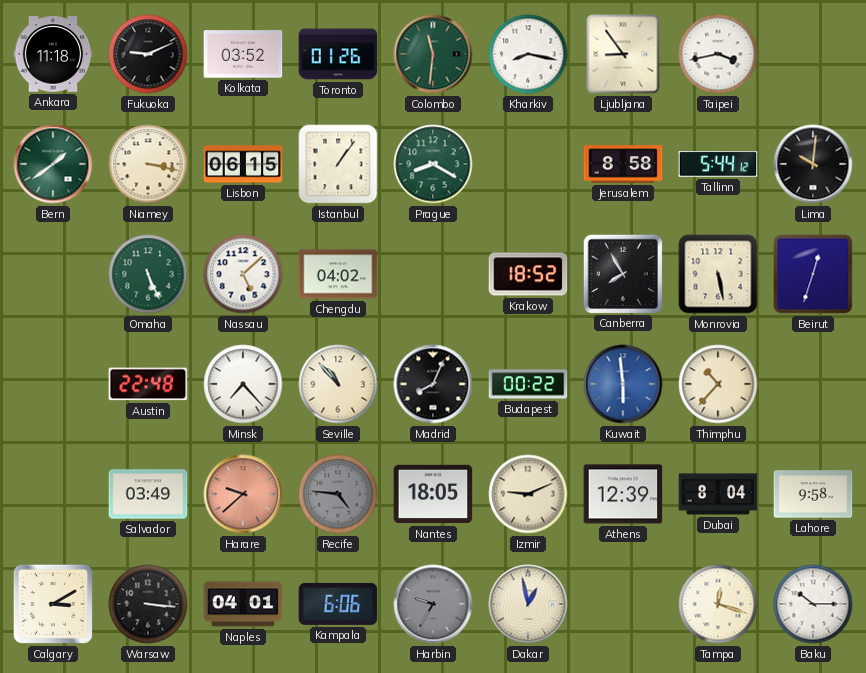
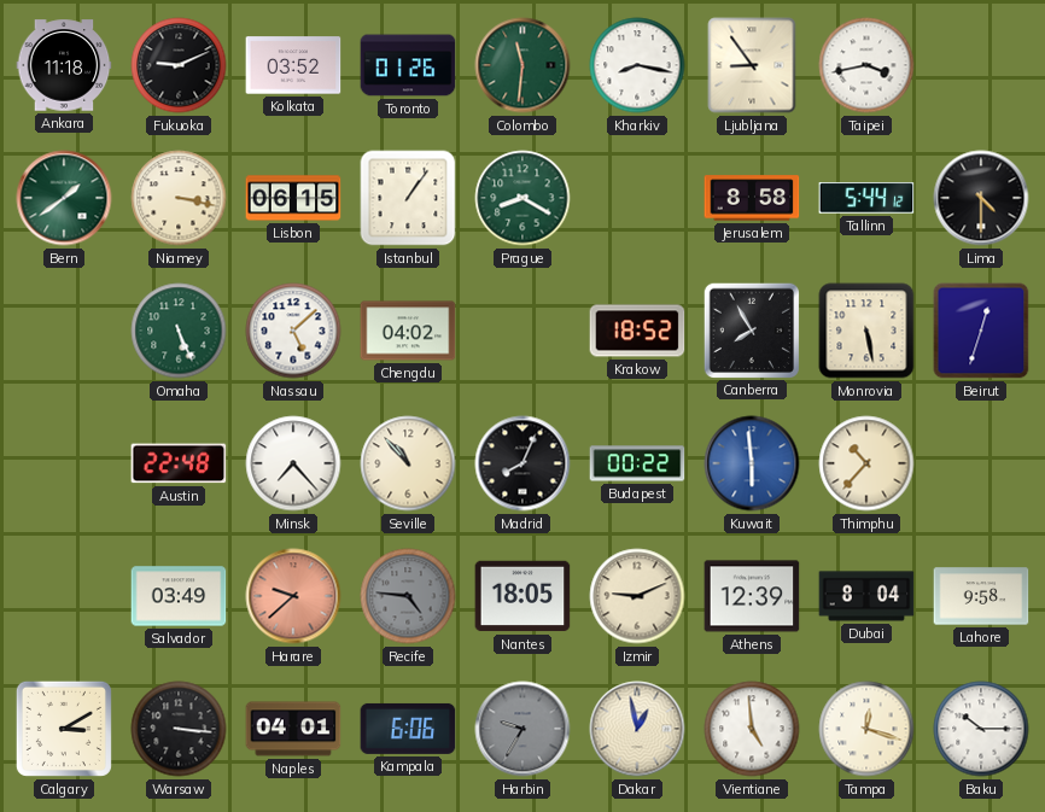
Lima: 10:01 -> 4:30 (981, 198)
Vientiane: none -> 4:59 (752, 729)
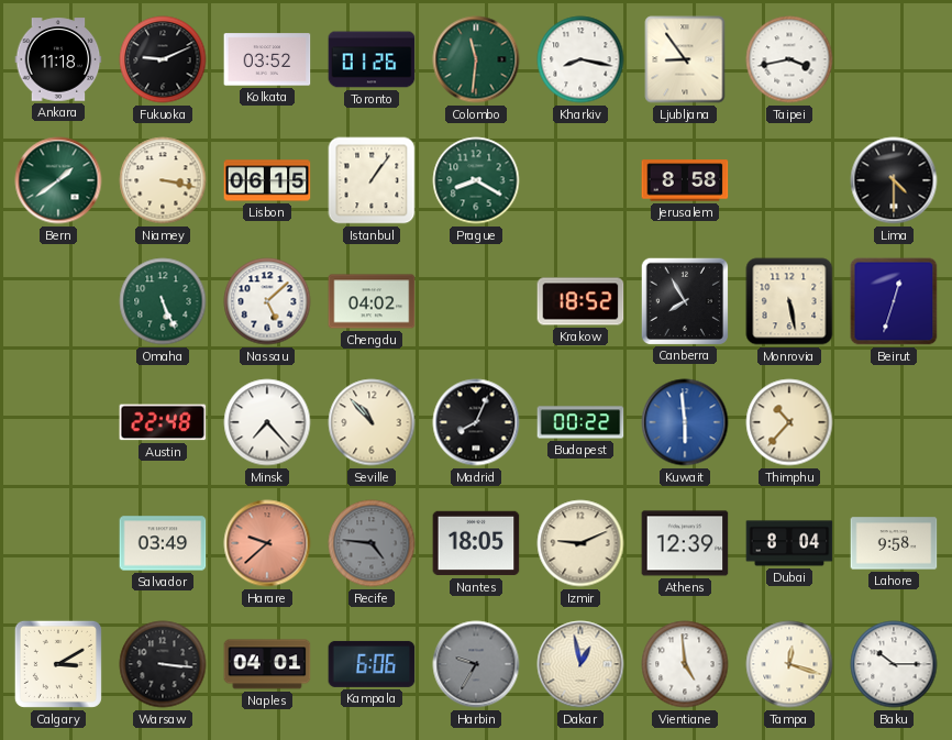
Tallinn: 5:44 -> none (866, 198)
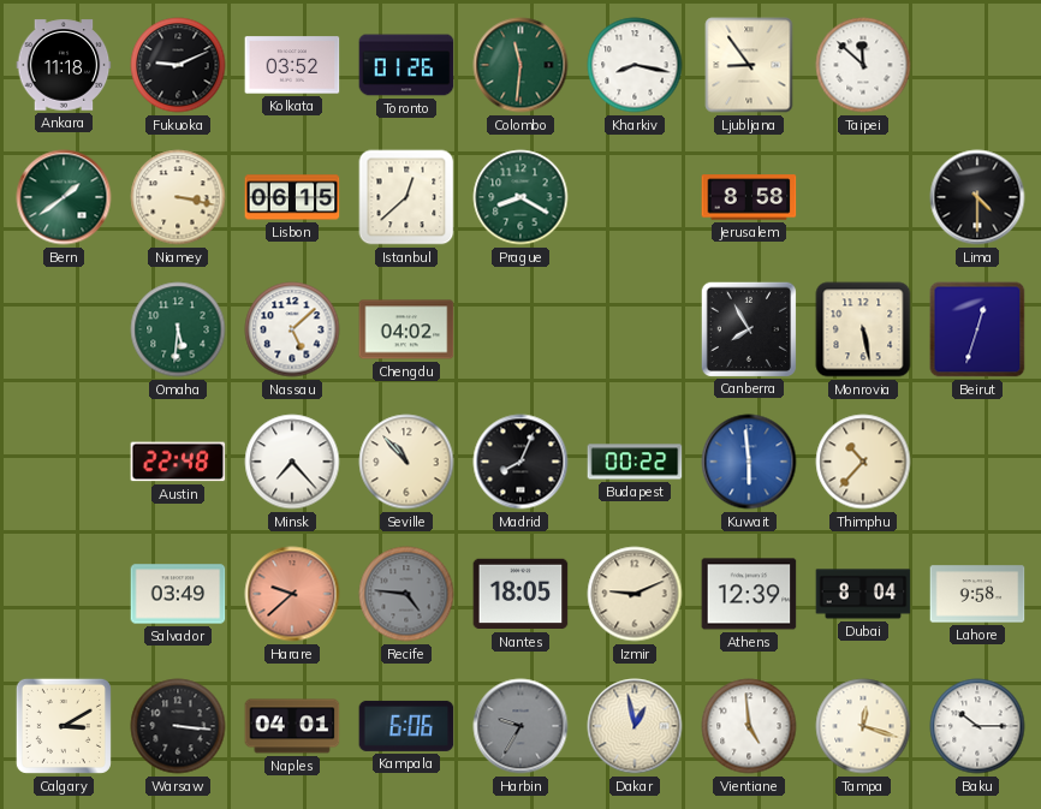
Taipei: 3:43 -> 11:52 (863, 65)
Istanbul: 1:06 -> 12:38 (406, 197)
Omaha: 5:26 -> 5:31 (178, 329)
Krakow: 18:52 -> none (580, 301)
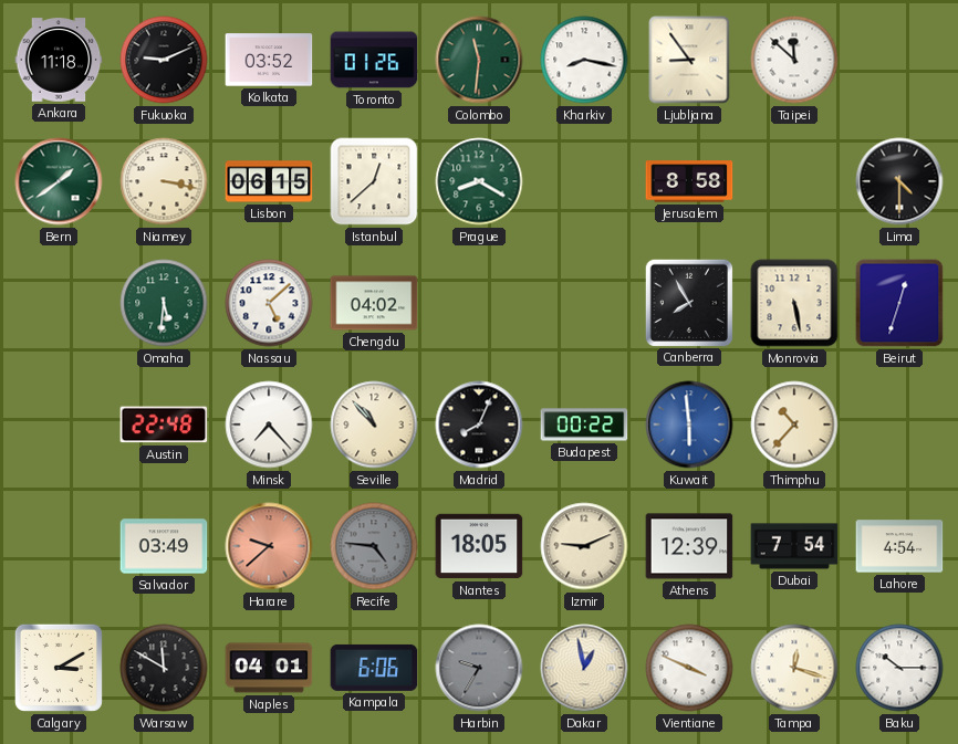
Dubai: 8:04 -> 7:54 (794, 546)
Lahore: 9:58 -> 4:54 (899, 546)
Warsaw: 3:16 -> 11:50 (164, 668)
Vientiane: 4:59 -> 3:49 (689, 668)
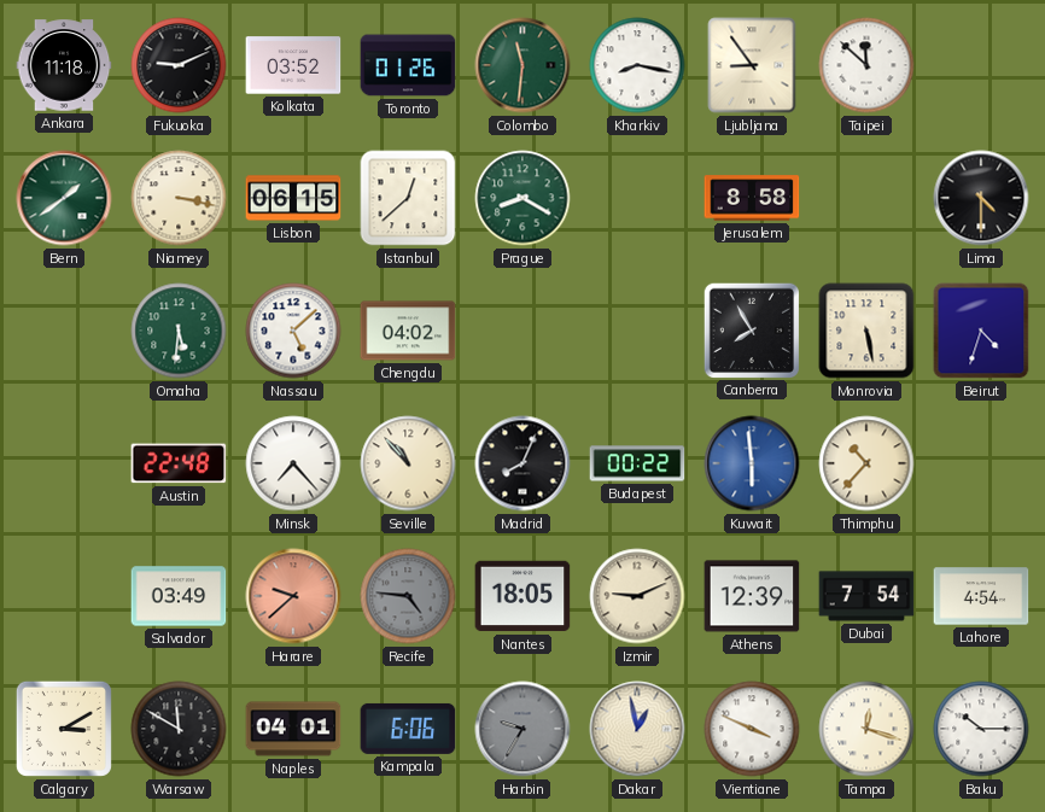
Beirut: 12:33 -> 4:33 (981, 331)
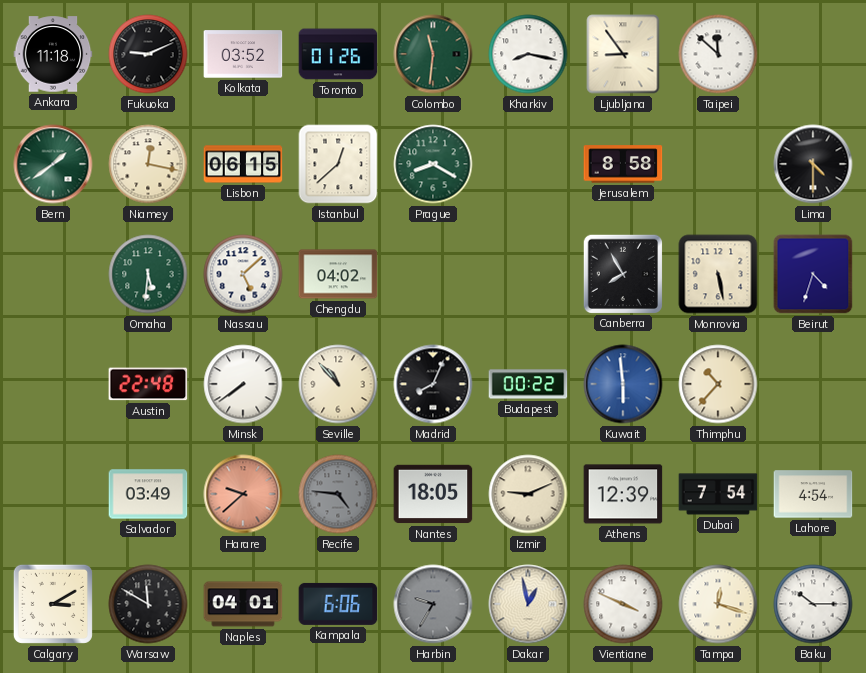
Niamey: 3:17 -> 12:17 (148, 164)
Minsk: 7:23 -> 7:39 (243, 384)
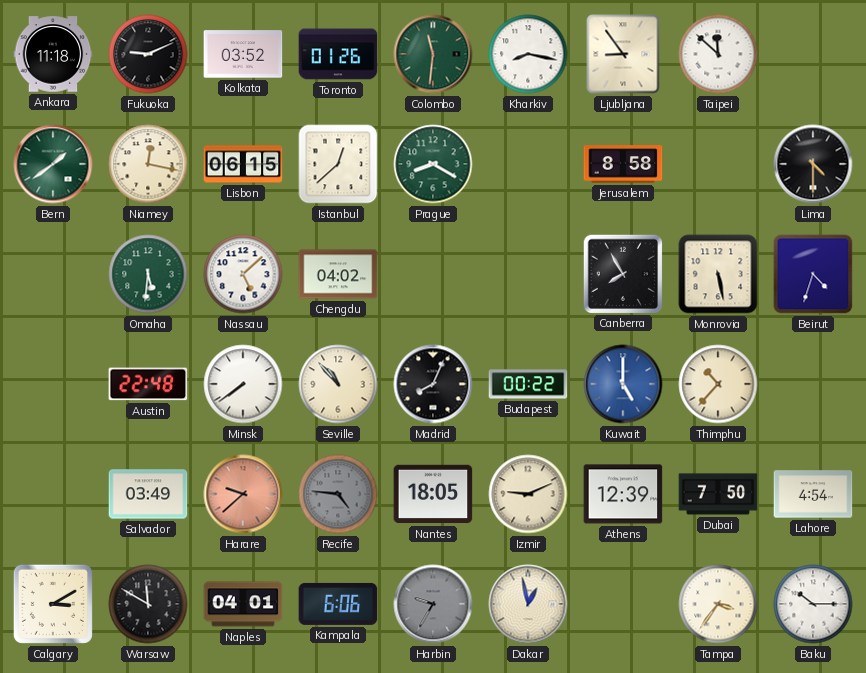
Kuwait: 5:59 -> 5:00 (623, 384)
Dubai: 7:54 -> 7:50 (718, 494)
Vientiane: 3:49 -> none (623, 604)
Tampa: 12:18 -> 3:36 (718, 604)
